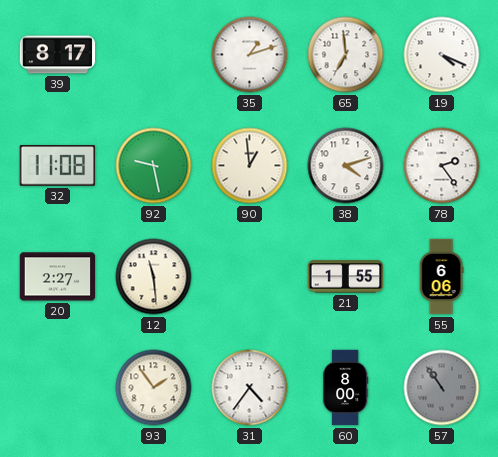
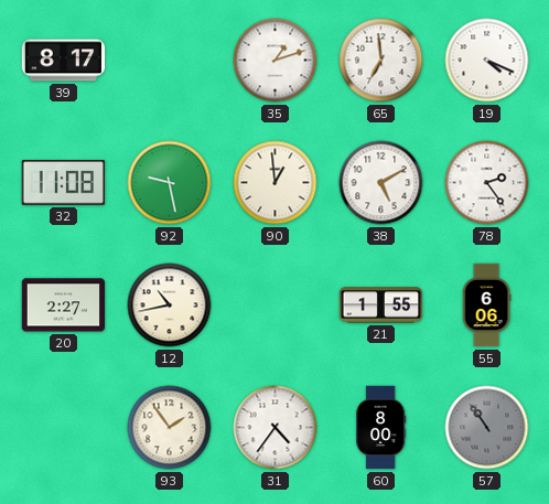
38: 4:12 -> 5:10 (381, 183)
12: 11:29 -> 10:43 (170, 305)
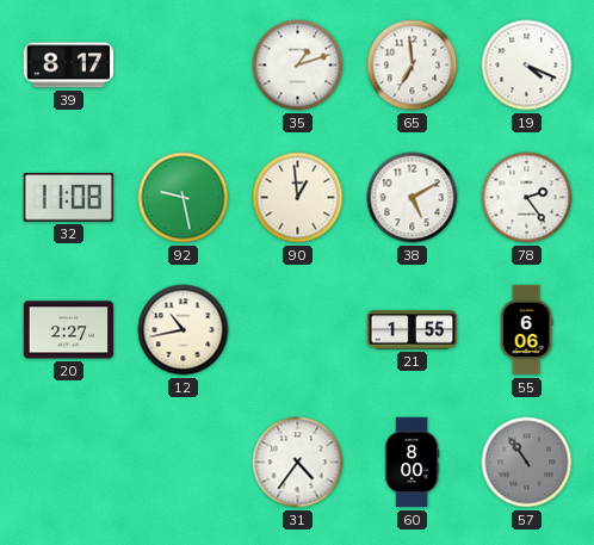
93: 1:54 -> none (170, 428)
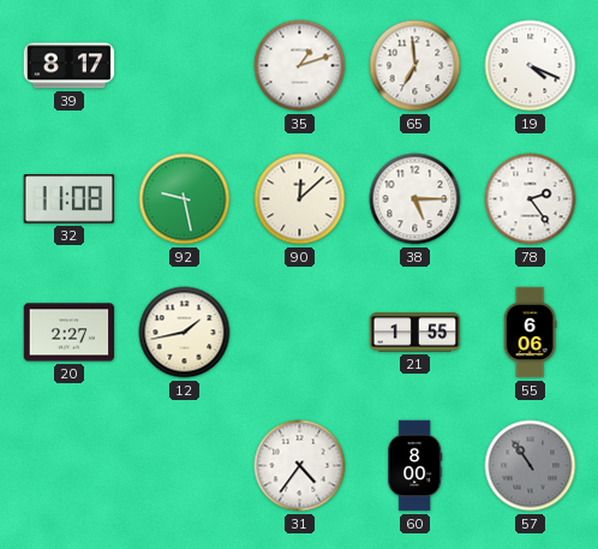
90: 12:59 -> 12:08 (300, 199)
38: 5:10 -> 5:15 (415, 199)
12: 10:43 -> 1:43 (185, 333)
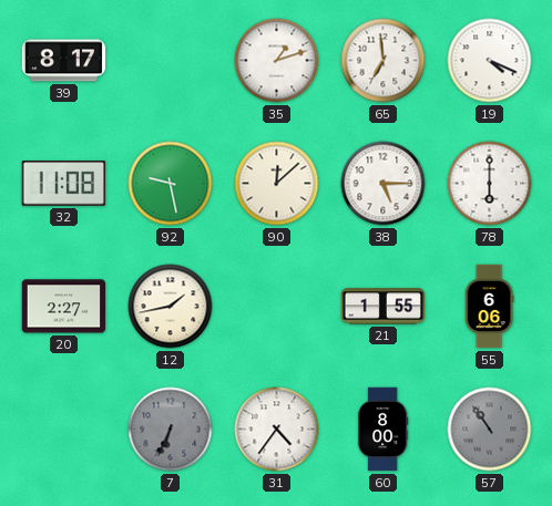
78: 2:24 -> 6:00 (490, 184)
7: none -> 6:34 (171, 430)
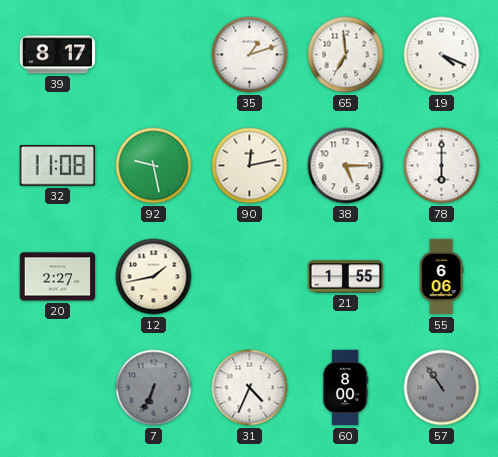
90: 12:08 -> 12:13 (250, 166)
31: 4:36 -> 4:34 (250, 388)
